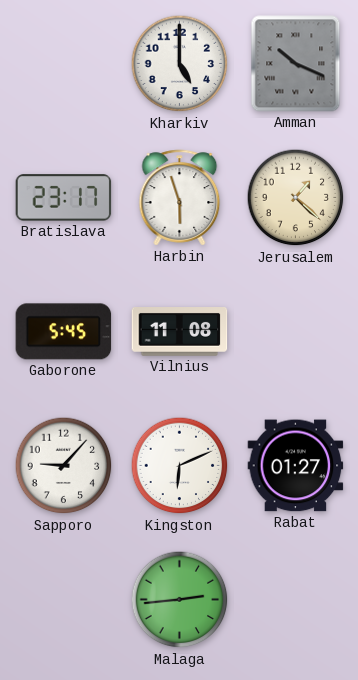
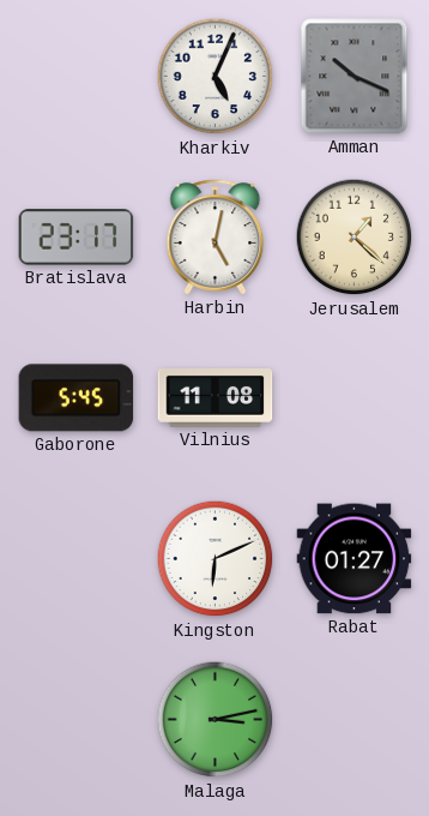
Kharkiv: 5:00 -> 5:04 (216, 77)
Harbin: 5:57 -> 5:02 (216, 238)
Sapporo: 9:07 -> none (64, 466)
Malaga: 2:44 -> 3:13 (216, 720)
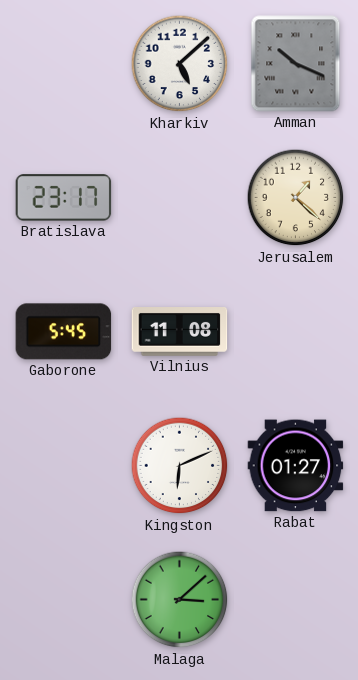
Kharkiv: 5:04 -> 5:08 (180, 64)
Harbin: 5:02 -> none (216, 238)
Malaga: 3:13 -> 3:08 (180, 600)
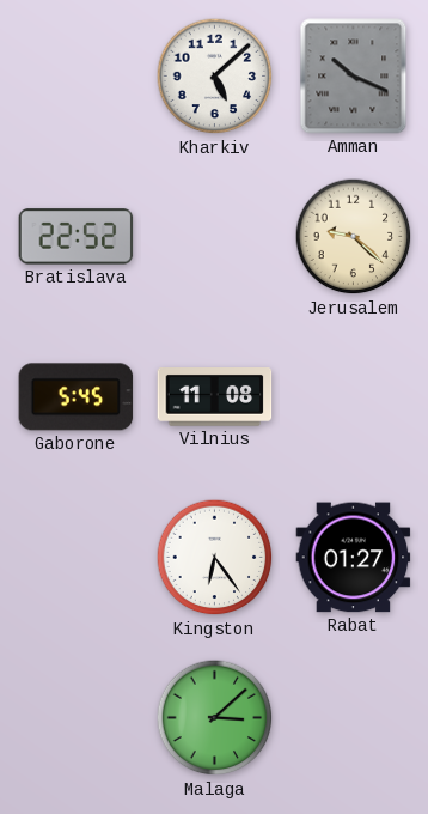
Bratislava: 23:17 -> 22:52 (77, 237)
Jerusalem: 1:22 -> 9:22 (354, 237)
Kingston: 6:11 -> 6:24 (215, 558)
